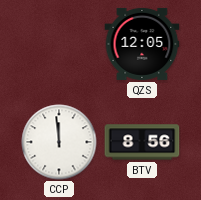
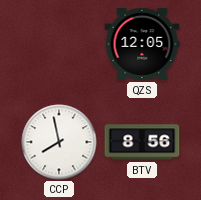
CCP: 11:59 -> 7:58 (59, 142)
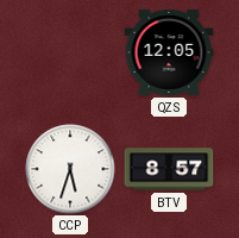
CCP: 7:58 -> 5:33 (70, 169)
BTV: 8:56 -> 8:57 (169, 169)
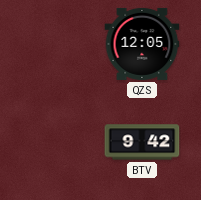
CCP: 5:33 -> none (70, 169)
BTV: 8:57 -> 9:42 (142, 142)
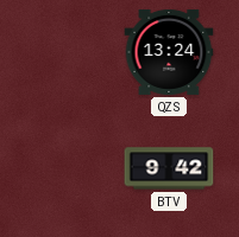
QZS: 12:05 -> 13:24 (169, 52)
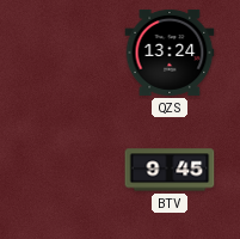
BTV: 9:42 -> 9:45 (170, 170)
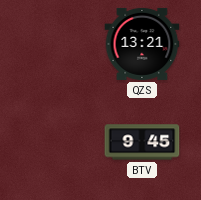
QZS: 13:24 -> 13:21 (142, 44)
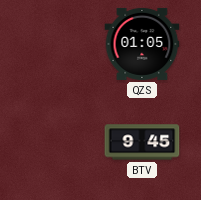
QZS: 13:21 -> 01:05 (142, 44)
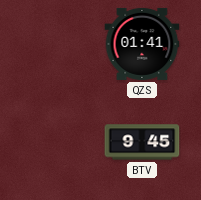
QZS: 01:05 -> 01:41 (142, 44)
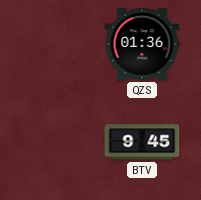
QZS: 01:41 -> 01:36 (142, 44)
